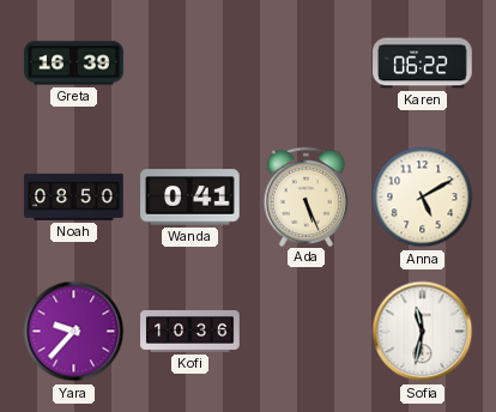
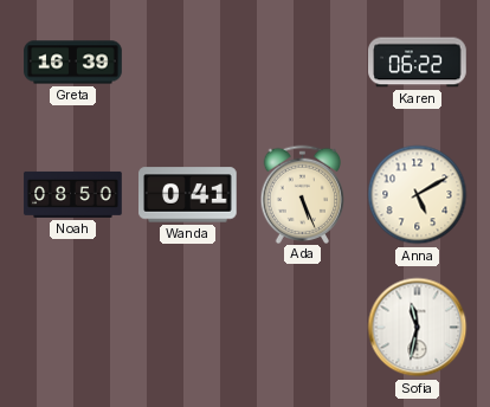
Yara: 9:37 -> none (74, 332)
Kofi: 10:36 -> none (190, 332)
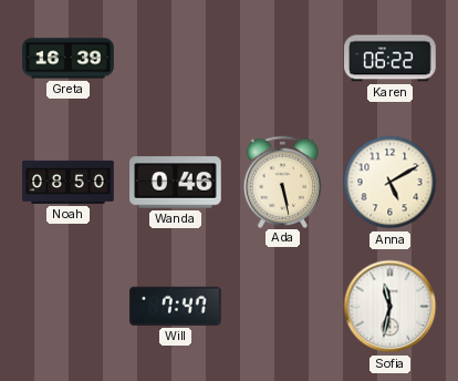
Wanda: 0:41 -> 0:46 (176, 183)
Ada: 5:26 -> 5:28 (283, 182)
Will: none -> 7:47 (176, 306)
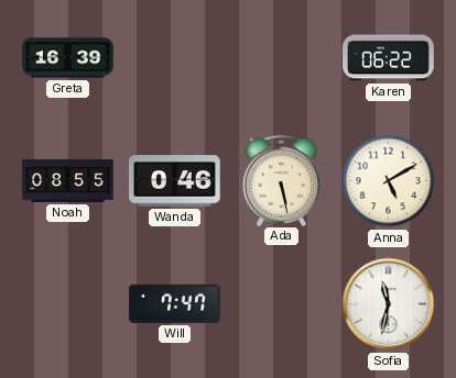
Noah: 08:50 -> 08:55 (68, 180)
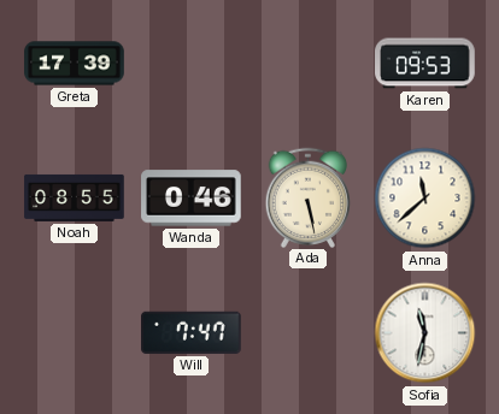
Greta: 16:39 -> 17:39 (75, 64)
Karen: 06:22 -> 09:53 (425, 64)
Anna: 5:10 -> 11:38 (425, 199)
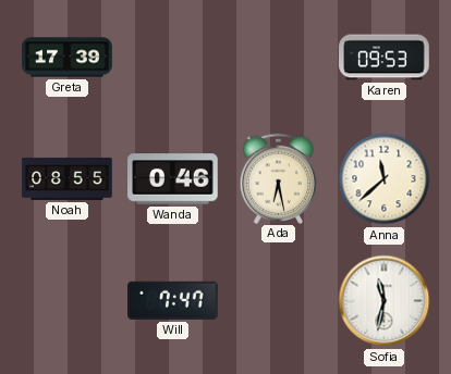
Ada: 5:28 -> 6:28 (279, 178)
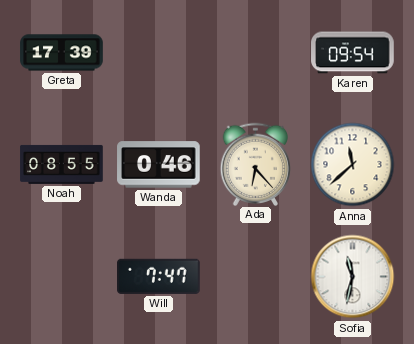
Karen: 09:53 -> 09:54 (353, 53)
Ada: 6:28 -> 6:23 (256, 164)
